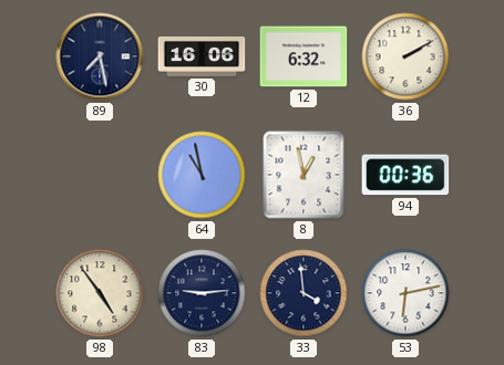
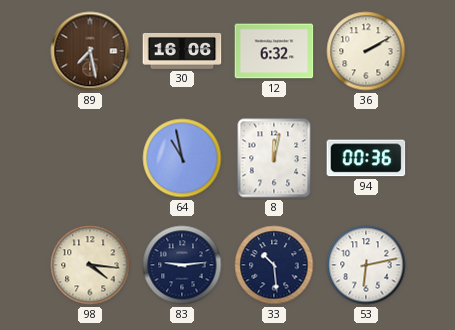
89 dial: navy -> brown (90, 51)
8: 12:58 -> 12:02 (274, 158)
98: 4:54 -> 4:16 (90, 265)
33: 3:59 -> 10:29 (274, 265)
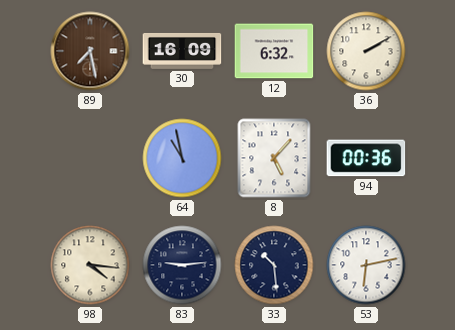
30: 16:06 -> 16:09 (182, 51)
8: 12:02 -> 5:07 (274, 158)
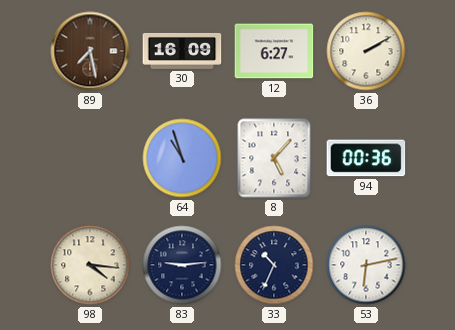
12: 6:32 -> 6:27 (274, 51)
64: 10:58 -> 10:57 (182, 158)
33: 10:29 -> 10:34 (274, 265)
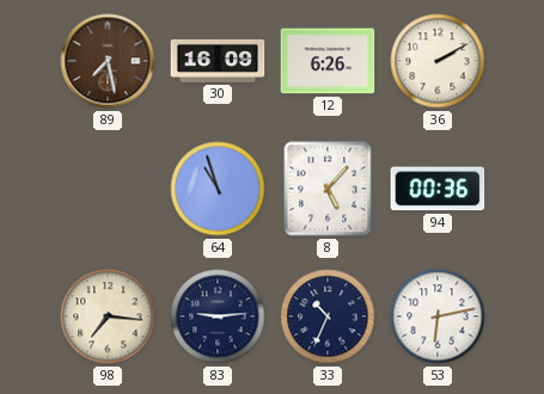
12: 6:27 -> 6:26 (328, 61)
98: 4:16 -> 7:16 (108, 316)
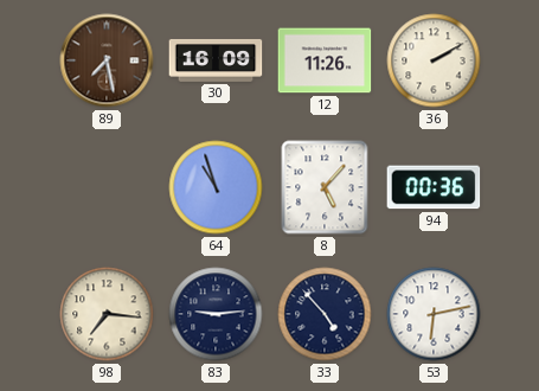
12: 6:26 -> 11:26 (325, 60)
33: 10:34 -> 4:53 (325, 314)
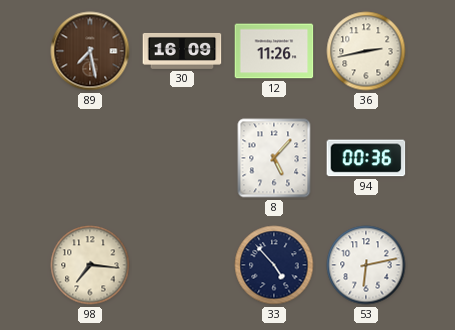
36: 2:10 -> 2:43 (366, 51)
64: 10:57 -> none (216, 187)
83: 9:14 -> none (216, 314)
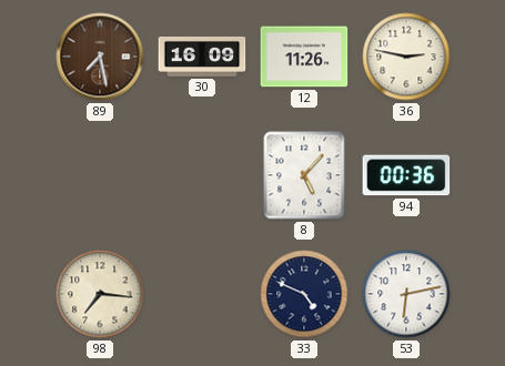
36: 2:43 -> 2:47 (406, 57)
33: 4:53 -> 4:49 (304, 294)
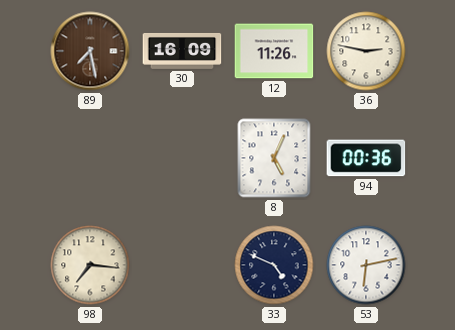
8: 5:07 -> 5:04 (274, 158)
